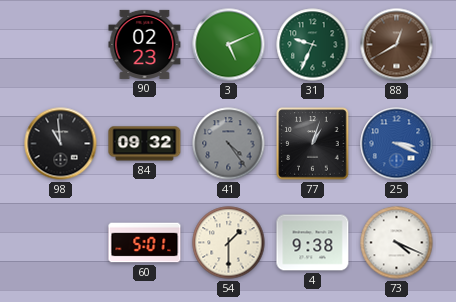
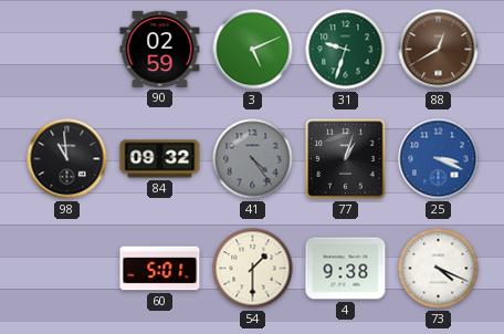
90: 02:23 -> 02:59 (160, 49)
31: 9:34 -> 9:33 (346, 50)
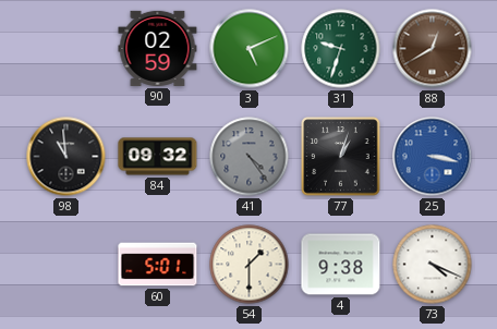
25: 3:19 -> 3:17 (433, 157)
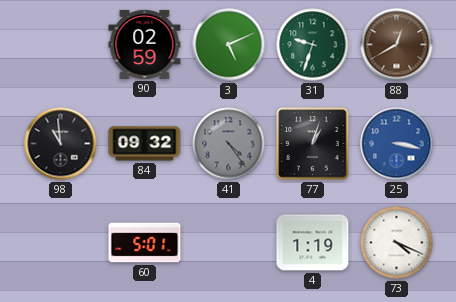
54: 1:30 -> none (250, 265)
4: 9:38 -> 1:19 (313, 243)
